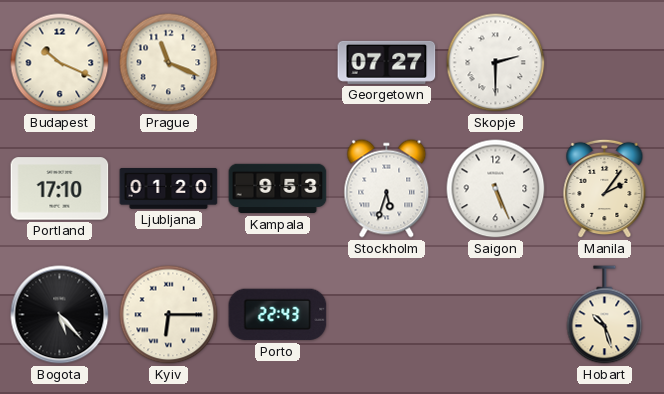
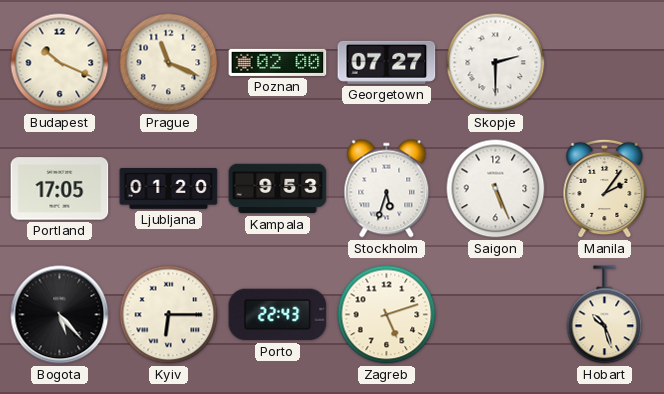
Poznan: none -> 02:00 (278, 62)
Portland: 17:10 -> 17:05 (60, 189)
Zagreb: none -> 5:12 (387, 315)
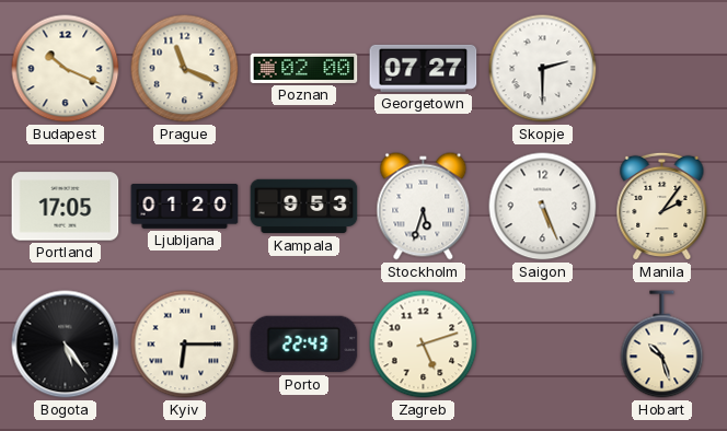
Bogota: 5:23 -> 5:24 (66, 345)
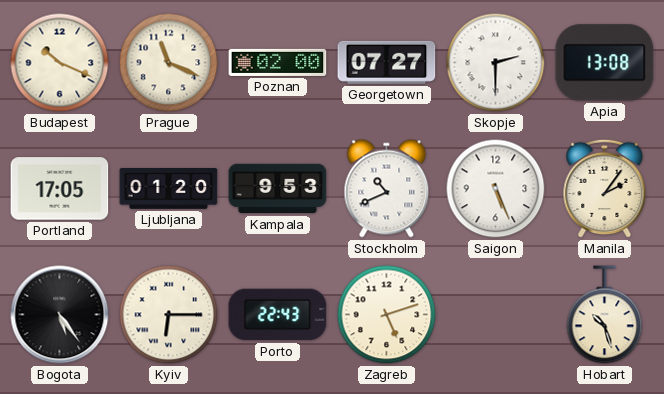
Apia: none -> 13:08 (605, 63)
Stockholm: 5:33 -> 10:41 (387, 189)
